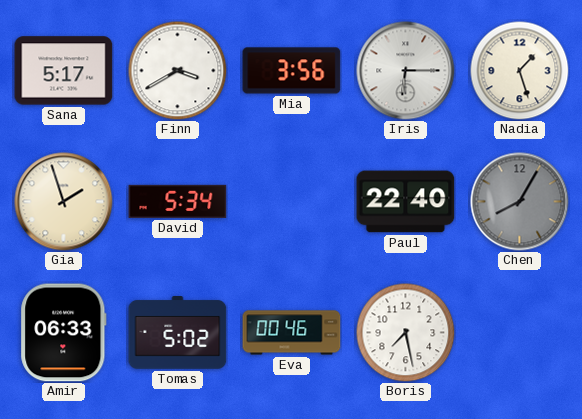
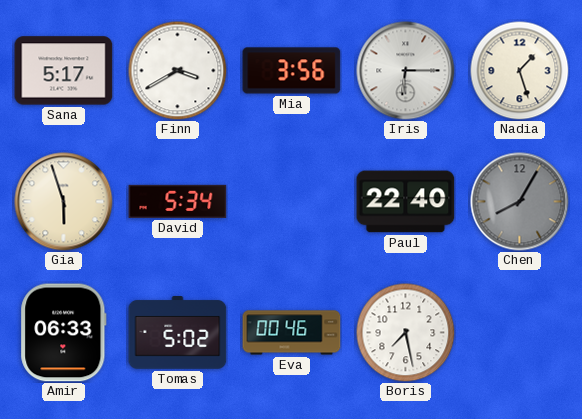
Gia: 1:57 -> 5:57 (64, 202)
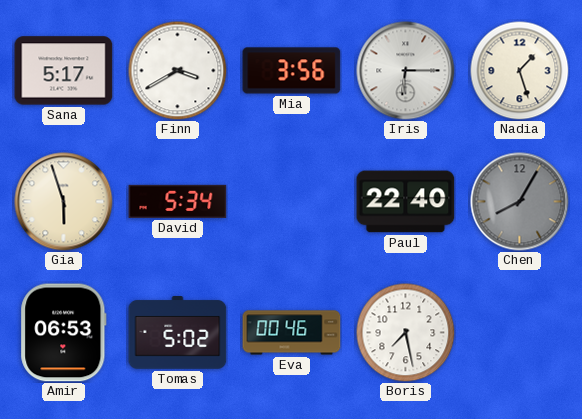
Amir: 06:33 -> 06:53 (64, 333)
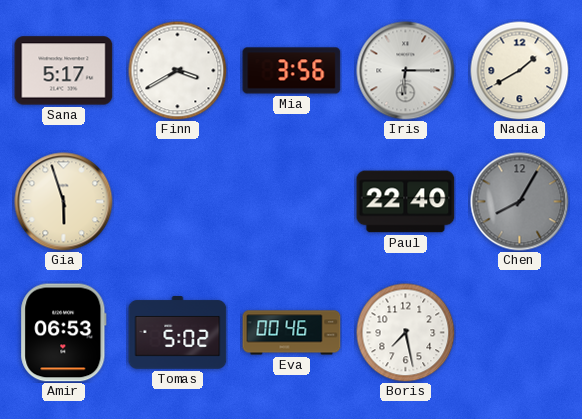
Nadia: 1:27 -> 1:40 (520, 71)
David: 5:34 -> none (178, 201)
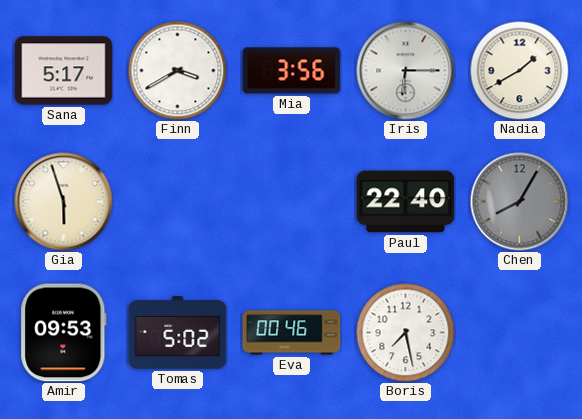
Amir: 06:53 -> 09:53 (64, 333)
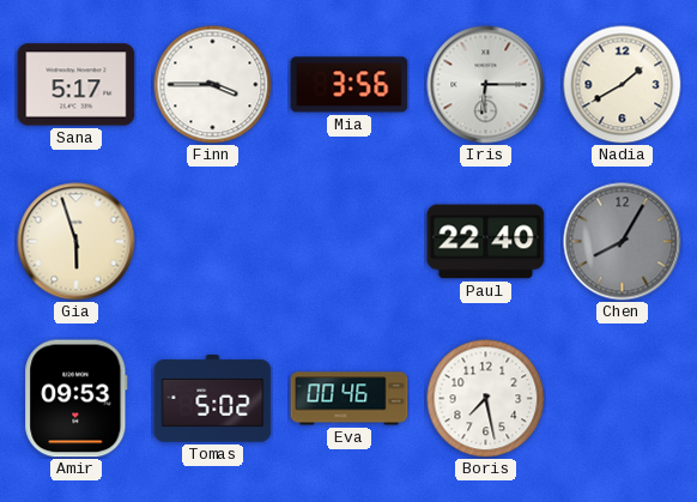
Finn: 3:40 -> 3:45 (213, 85)
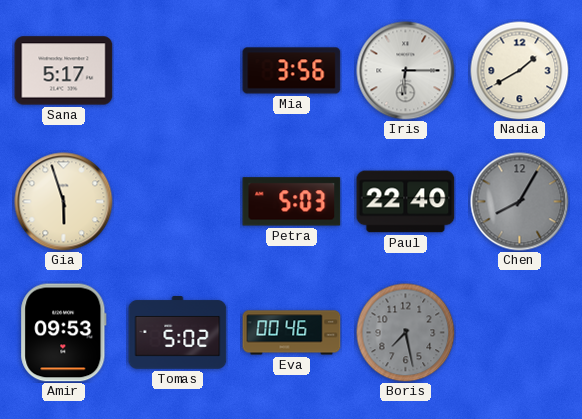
Finn: 3:45 -> none (213, 85)
Petra: none -> 5:03 (292, 202)
Boris dial: white -> grey (406, 333)
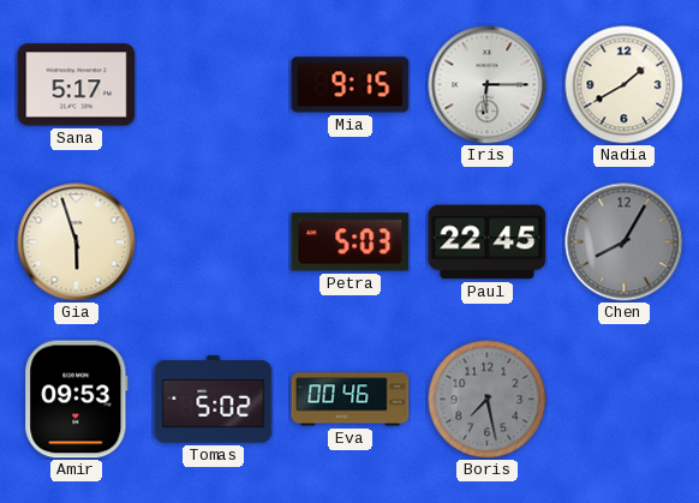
Mia: 3:56 -> 9:15 (351, 85)
Paul: 22:40 -> 22:45 (488, 242)
